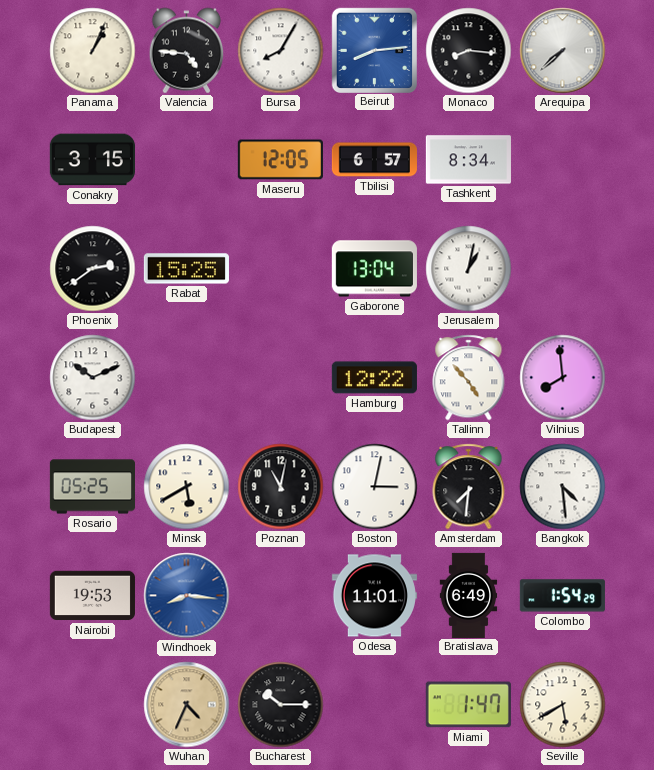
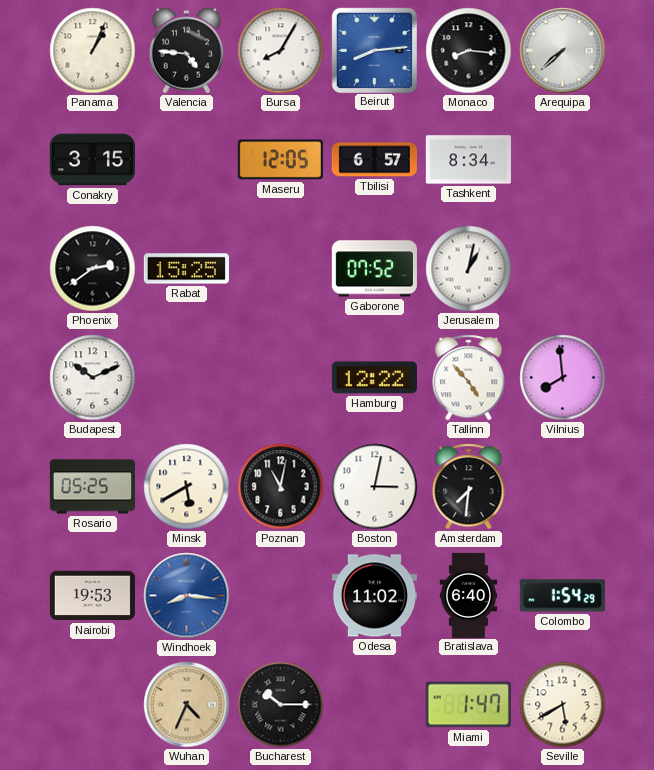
Gaborone: 13:04 -> 07:52 (374, 269)
Bangkok: 4:29 -> none (563, 487)
Odesa: 11:01 -> 11:02 (374, 596)
Bratislava: 6:49 -> 6:40 (469, 595)
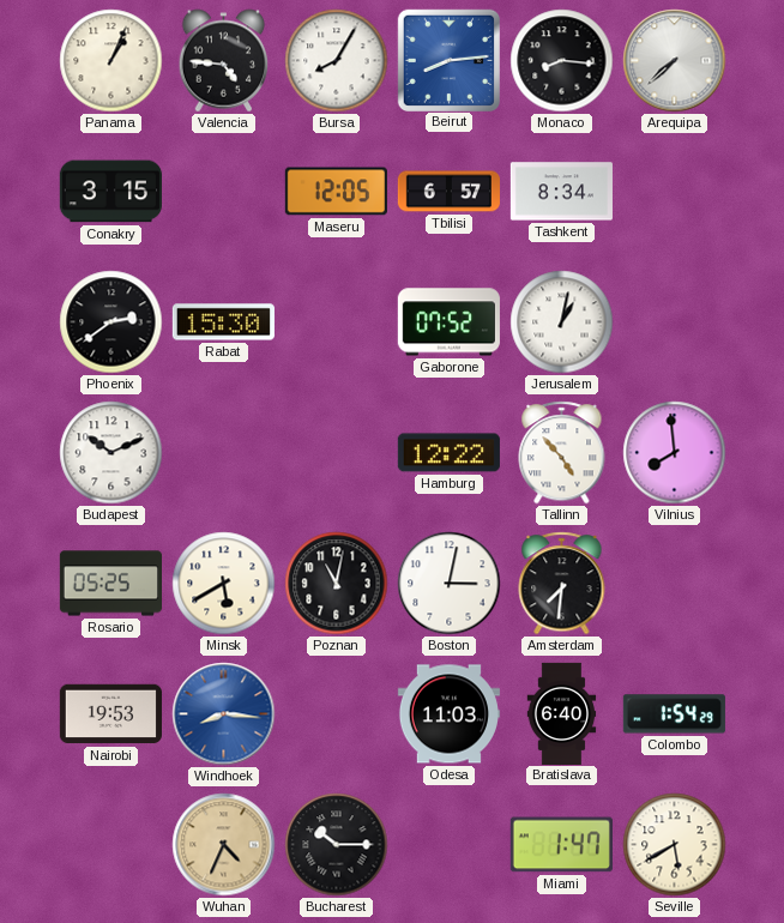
Rabat: 15:25 -> 15:30 (223, 322)
Odesa: 11:02 -> 11:03 (448, 714)
